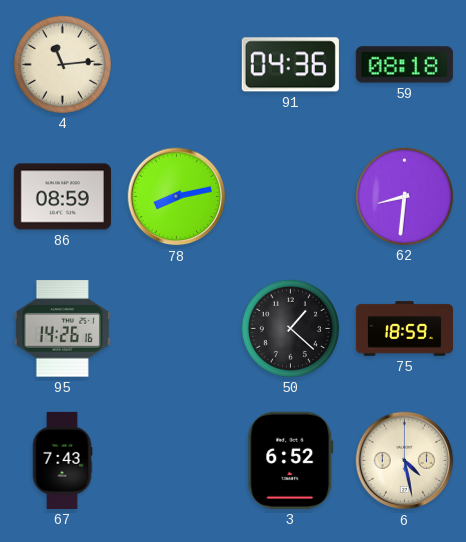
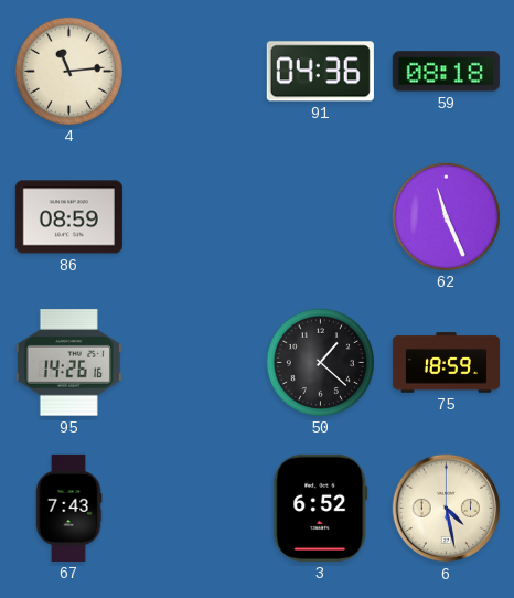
78: 8:13 -> none (177, 197)
62: 8:31 -> 11:26 (446, 216)
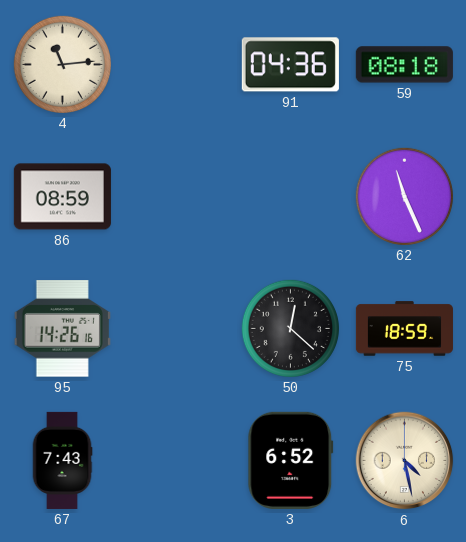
50: 1:22 -> 12:22 (290, 328)
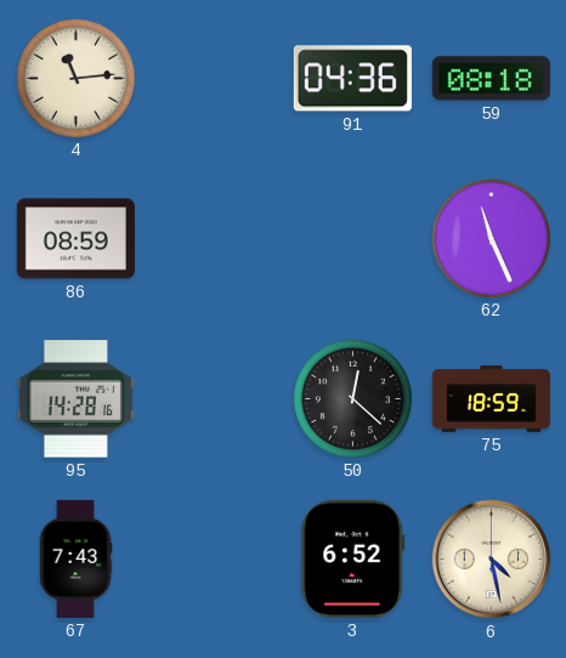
95: 14:26 -> 14:28 (75, 399)
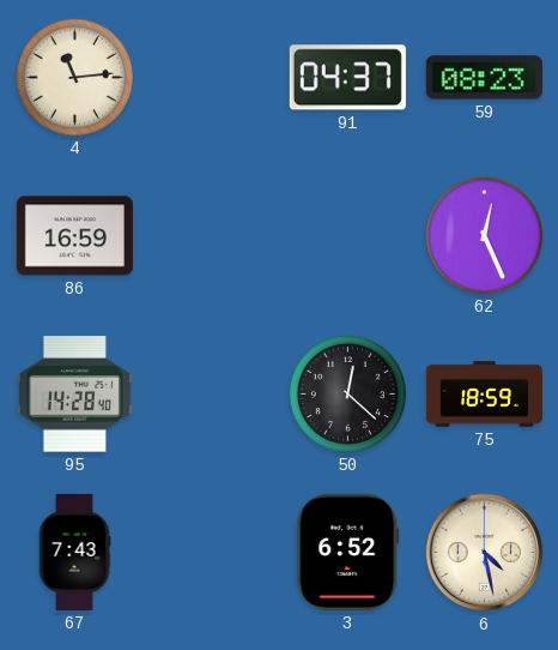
91: 04:36 -> 04:37 (347, 78)
59: 08:18 -> 08:23 (484, 78)
86: 08:59 -> 16:59 (74, 236)
62: 11:26 -> 12:26 (484, 235)
95: 14:28:16 -> 14:28:40 (74, 395)
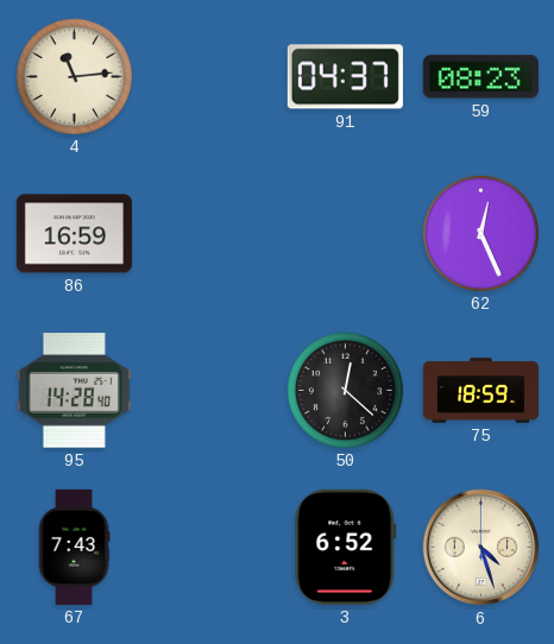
6: 4:28 -> 4:27 (481, 548)
